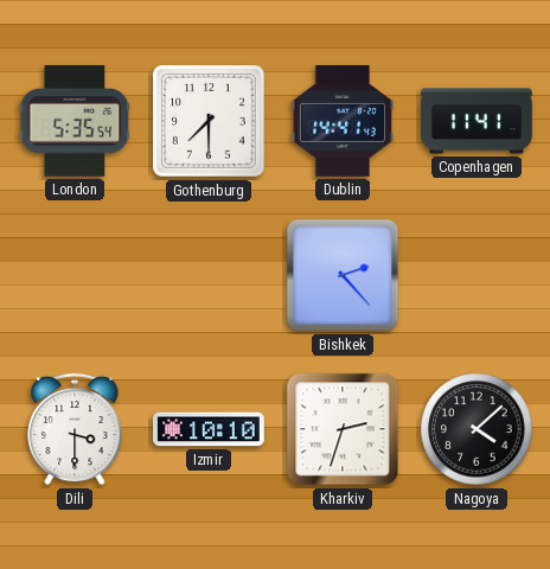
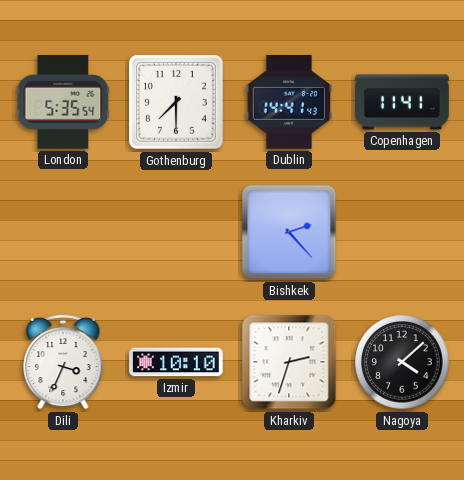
Dili: 3:30 -> 3:34 (63, 362)
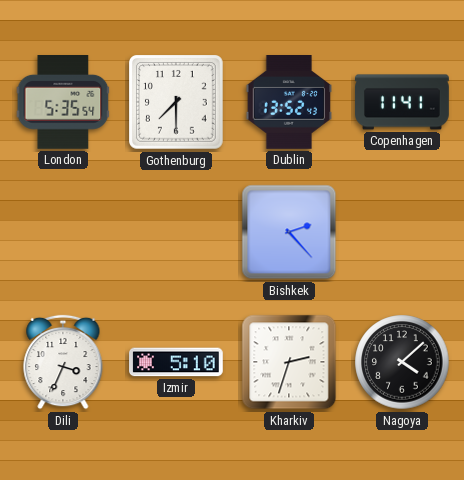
Dublin: 14:41 -> 13:52 (288, 103)
Izmir: 10:10 -> 5:10 (176, 362)
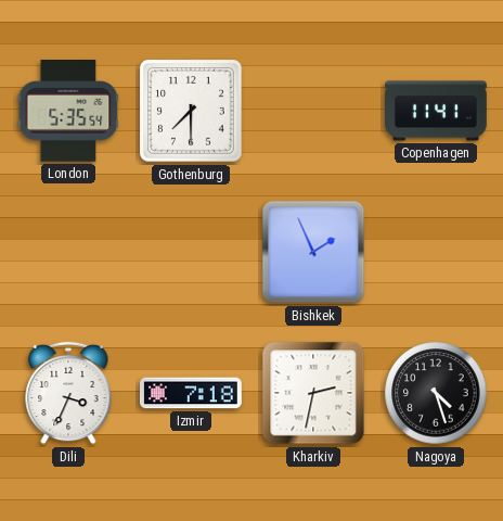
Dublin: 13:52 -> none (288, 103)
Bishkek: 2:23 -> 1:56 (313, 252)
Izmir: 5:10 -> 7:18 (191, 393)
Kharkiv: 2:33 -> 2:32 (313, 393)
Nagoya: 4:08 -> 4:27 (436, 393)
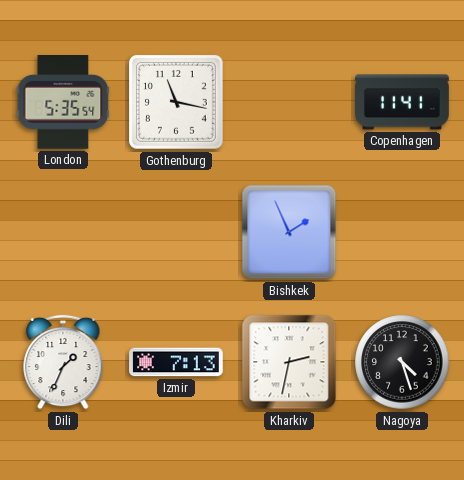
Gothenburg: 7:30 -> 11:17 (177, 103)
Dili: 3:34 -> 1:34 (63, 362)
Izmir: 7:18 -> 7:13 (176, 362)
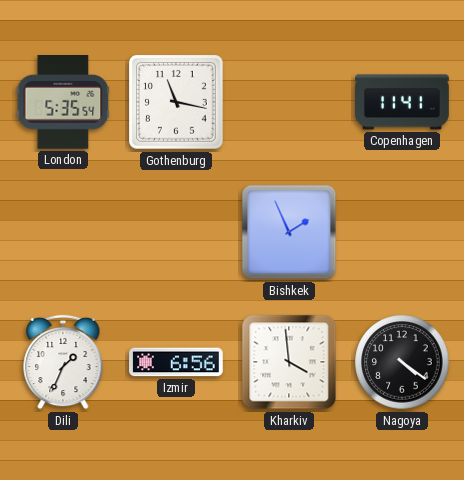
Izmir: 7:13 -> 6:56 (176, 362)
Kharkiv: 2:32 -> 3:59 (289, 362)
Nagoya: 4:27 -> 4:21 (402, 362)
